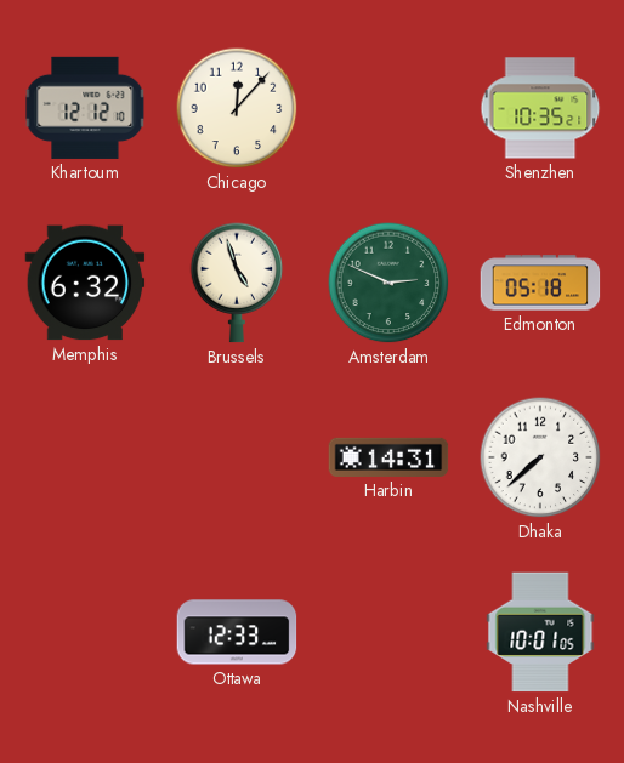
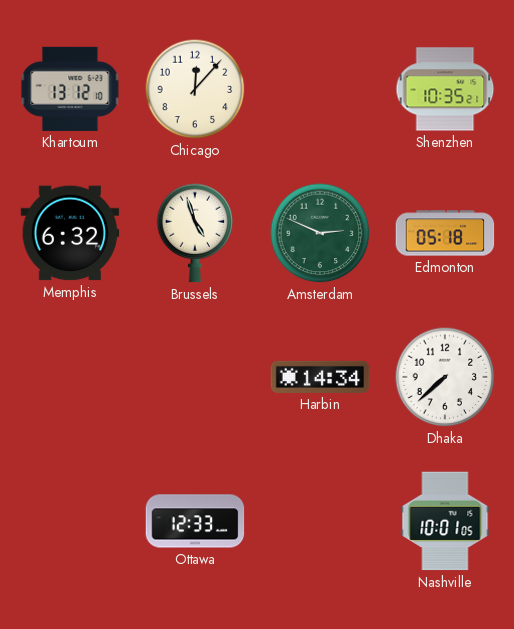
Khartoum: 12:12 -> 13:12 (70, 89)
Harbin: 14:31 -> 14:34 (320, 377)
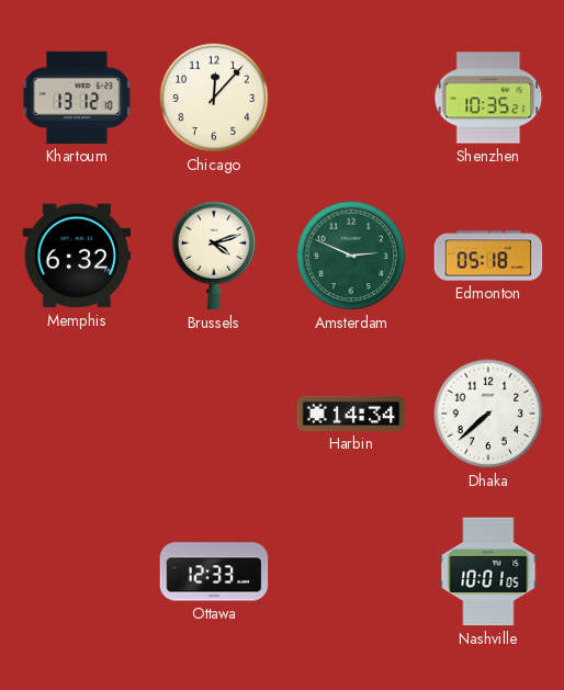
Brussels: 4:57 -> 4:12 (214, 256)
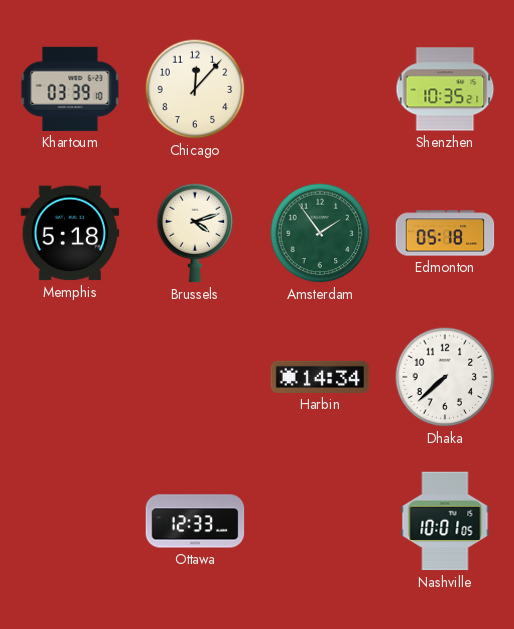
Khartoum: 13:12 -> 03:39 (70, 89)
Memphis: 6:32 -> 5:18 (70, 233)
Amsterdam: 2:49 -> 1:54 (320, 233)
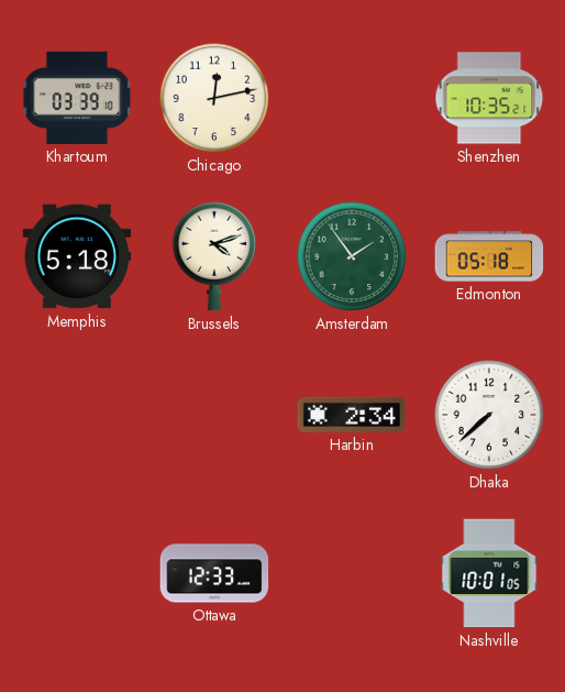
Chicago: 12:07 -> 12:13 (214, 98)
Harbin: 14:34 -> 2:34 (352, 415)
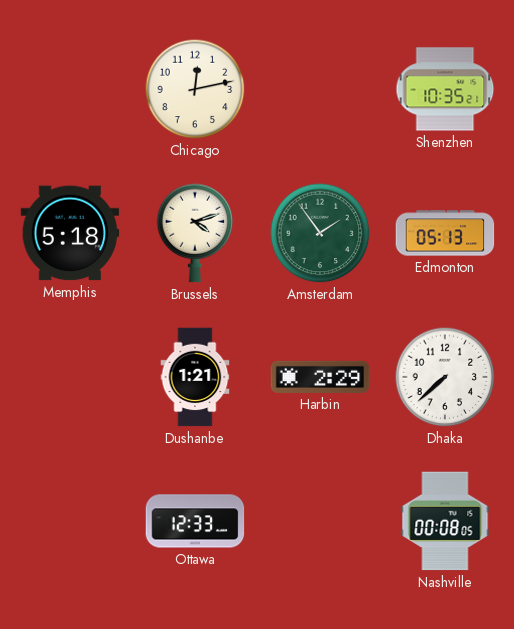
Khartoum: 03:39 -> none (77, 98)
Edmonton: 05:18 -> 05:13 (445, 233)
Dushanbe: none -> 1:21 (195, 377)
Harbin: 2:34 -> 2:29 (320, 377)
Nashville: 10:01 -> 00:08 (445, 521)
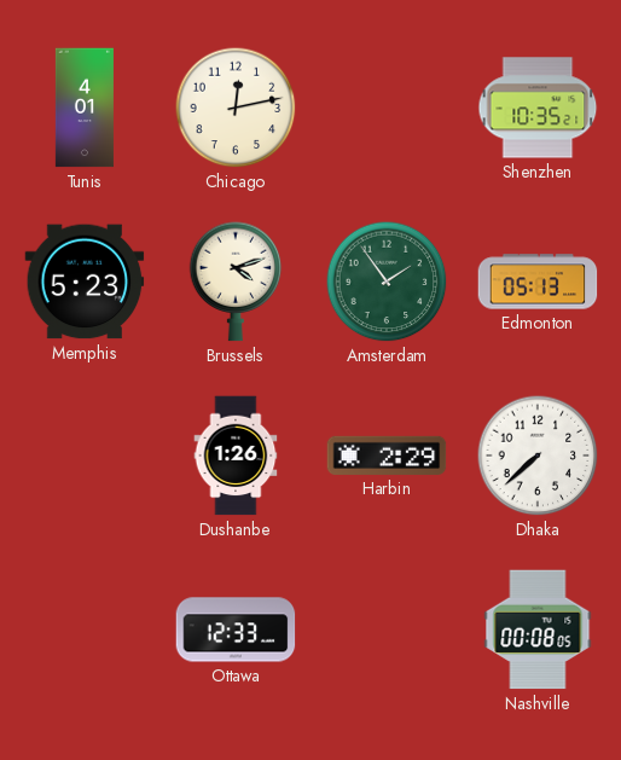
Tunis: none -> 4:01 (85, 108)
Memphis: 5:18 -> 5:23 (85, 282)
Dushanbe: 1:21 -> 1:26 (236, 456)
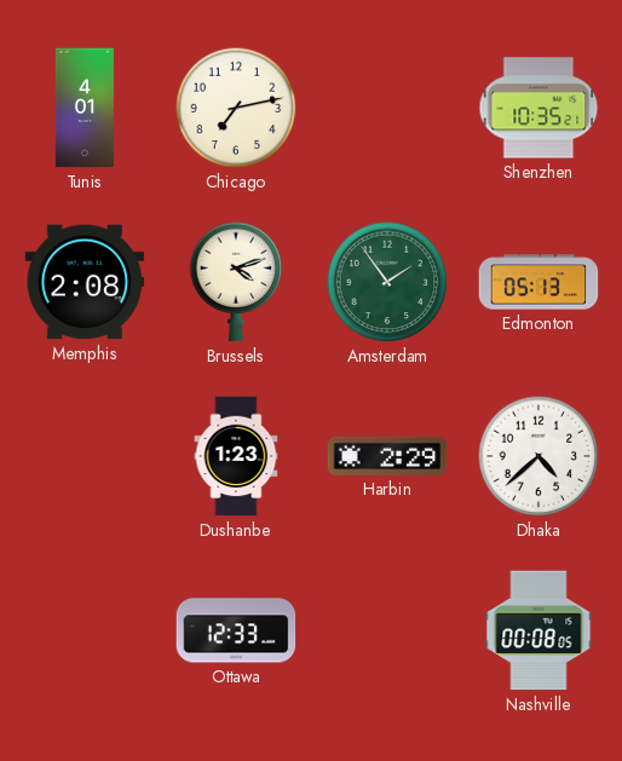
Chicago: 12:13 -> 7:13 (236, 108)
Memphis: 5:23 -> 2:08 (85, 282)
Dushanbe: 1:26 -> 1:23 (236, 456)
Dhaka: 7:38 -> 4:38 (539, 456)
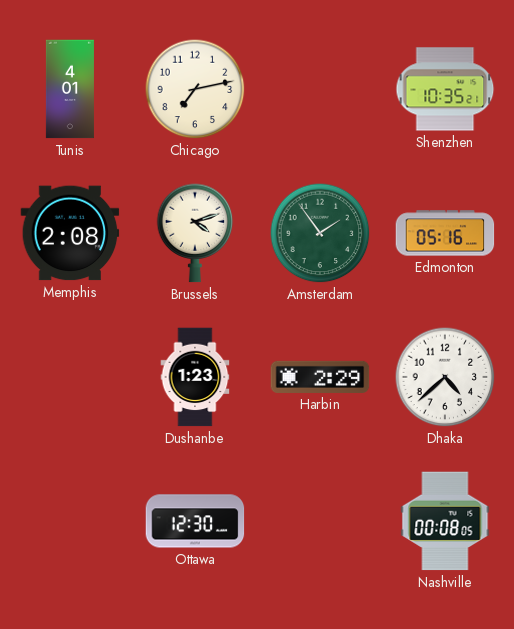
Edmonton: 05:13 -> 05:16 (445, 233)
Ottawa: 12:33 -> 12:30 (195, 521)
